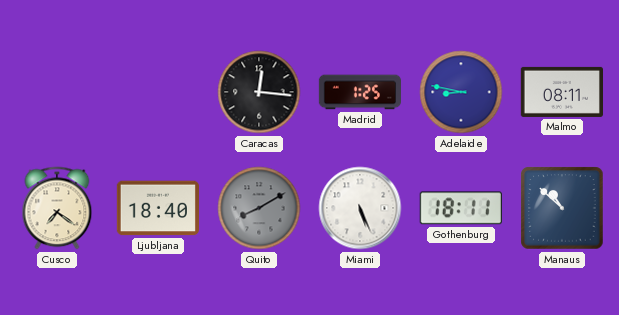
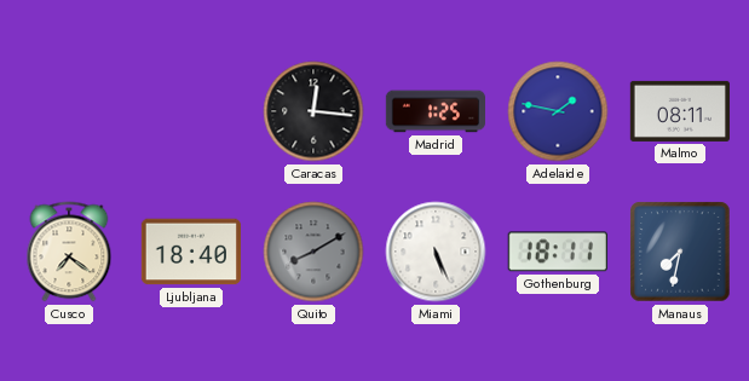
Adelaide: 8:47 -> 1:47 (558, 111)
Manaus: 10:52 -> 7:32 (680, 252)
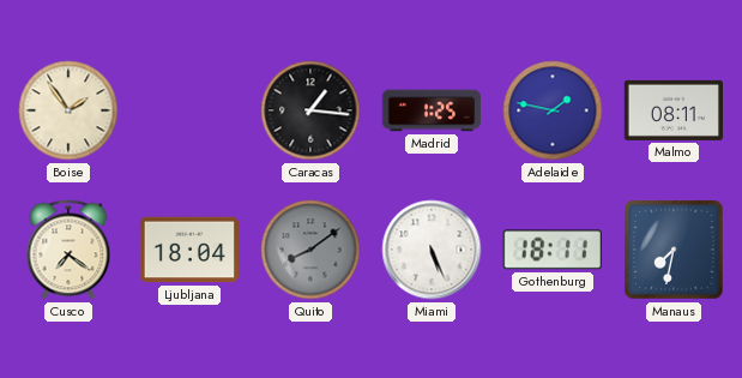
Boise: none -> 1:54 (68, 110)
Caracas: 12:16 -> 1:16 (310, 110)
Ljubljana: 18:40 -> 18:04 (188, 250)
Quito: 8:10 -> 8:09 (310, 250)
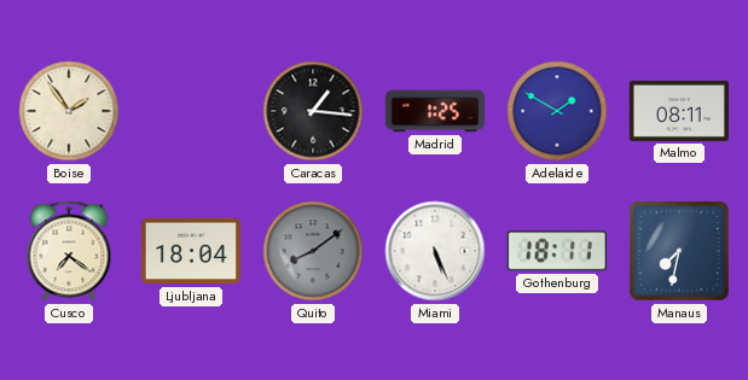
Adelaide: 1:47 -> 1:50 (557, 111)
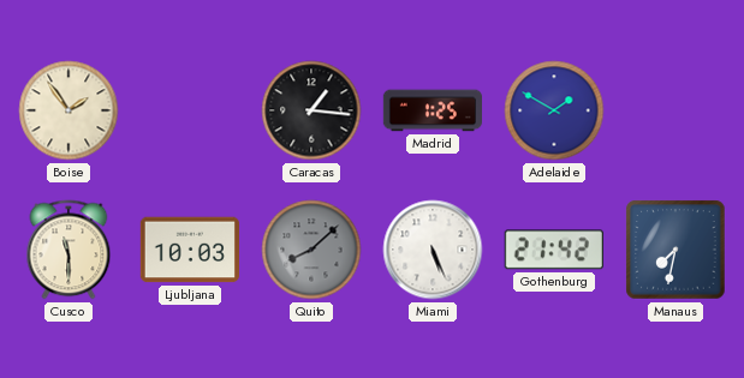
Malmo: 08:11 -> none (678, 111)
Cusco: 7:21 -> 11:30 (69, 250)
Ljubljana: 18:04 -> 10:03 (189, 250)
Quito: 8:09 -> 8:08 (311, 250)
Gothenburg: 18:11 -> 21:42 (554, 250)
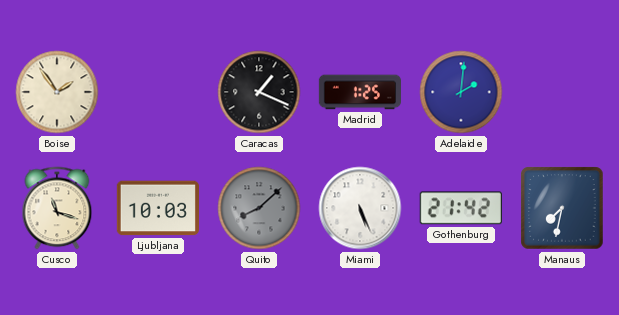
Caracas: 1:16 -> 1:19 (259, 92)
Adelaide: 1:50 -> 2:01 (461, 92)
Cusco: 11:30 -> 11:18 (57, 208)
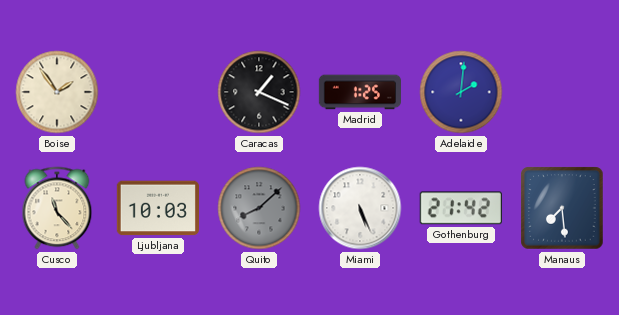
Cusco: 11:18 -> 11:23 (57, 208)
Manaus: 7:32 -> 7:29 (562, 208)
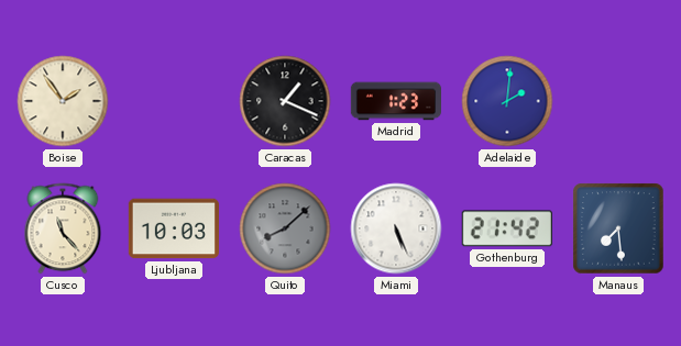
Madrid: 1:25 -> 1:23 (395, 101)
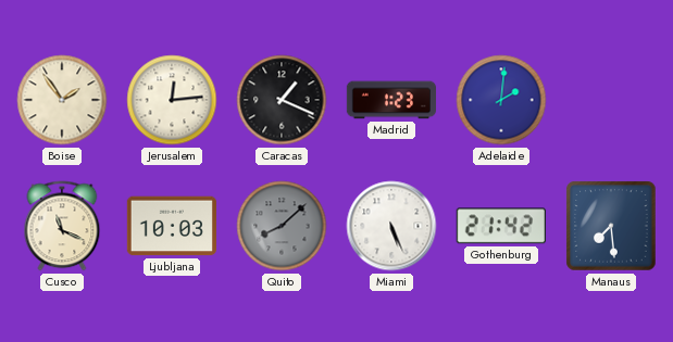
Jerusalem: none -> 12:14 (172, 100)
Cusco: 11:23 -> 11:19 (62, 226)
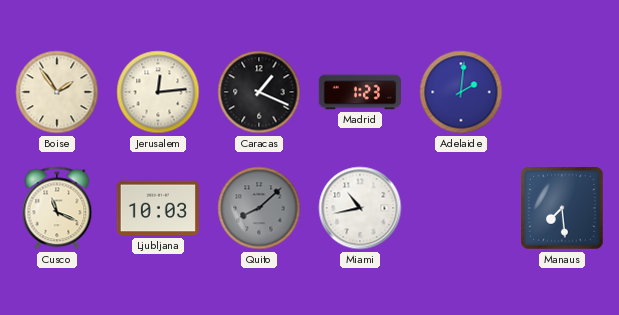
Miami: 5:26 -> 10:43 (360, 208)
Gothenburg: 21:42 -> none (501, 226)
